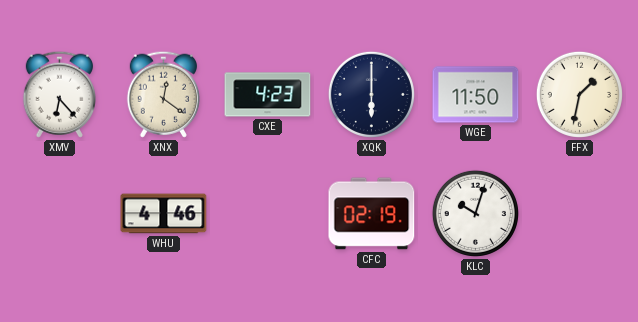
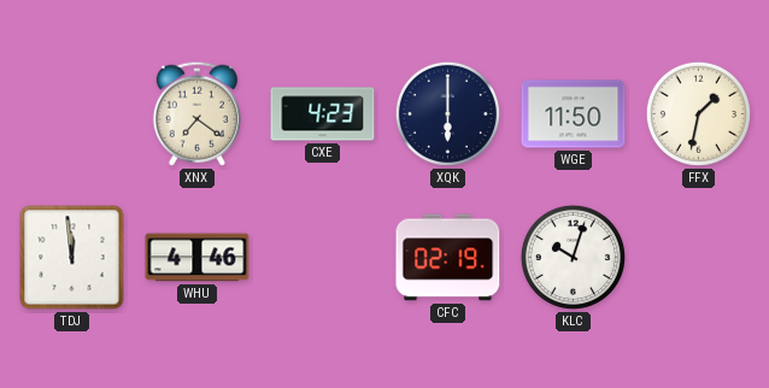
XMV: 6:23 -> none (59, 94)
XNX: 12:21 -> 7:21 (196, 113)
TDJ: none -> 11:59 (72, 258)
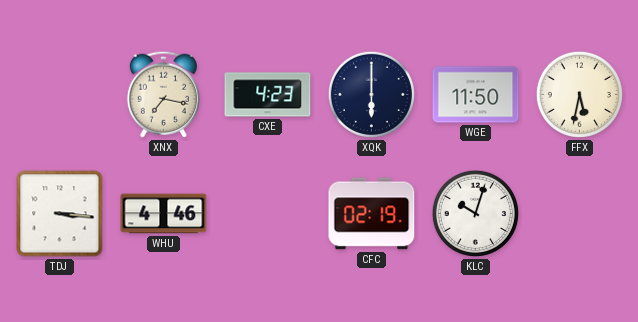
XNX: 7:21 -> 7:17 (163, 94)
FFX: 1:32 -> 5:32 (579, 94)
TDJ: 11:59 -> 3:16 (60, 214)
